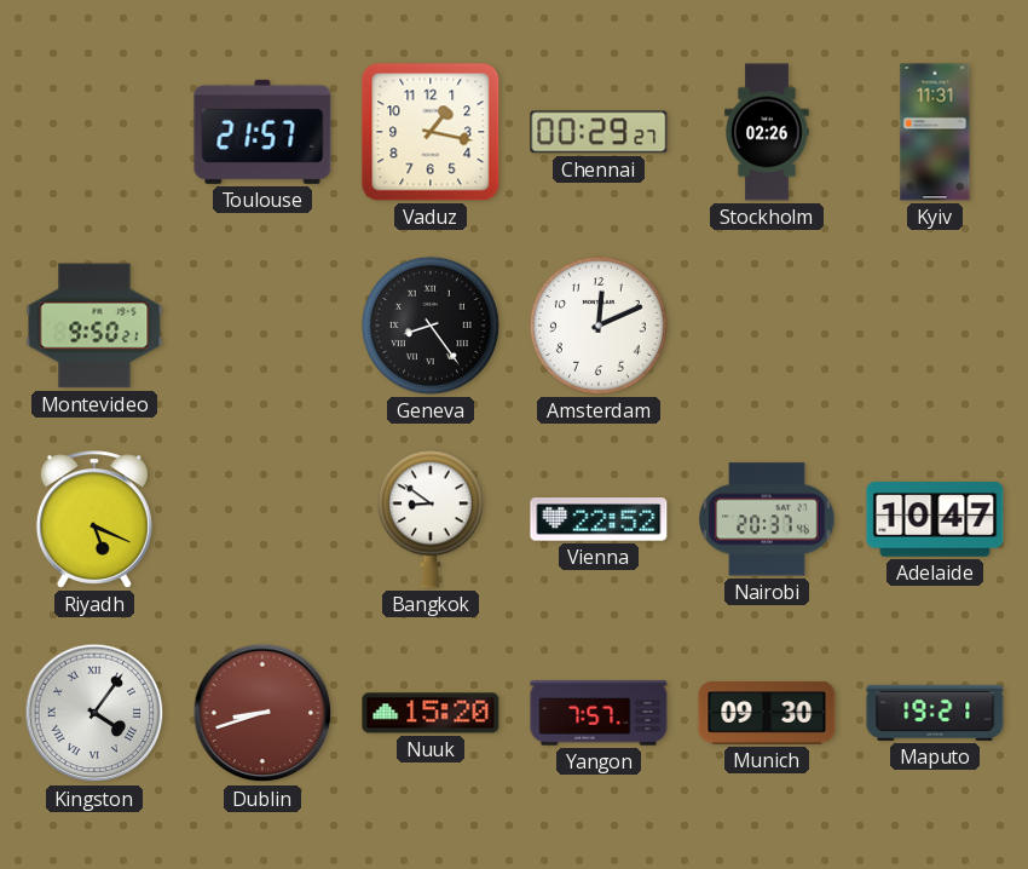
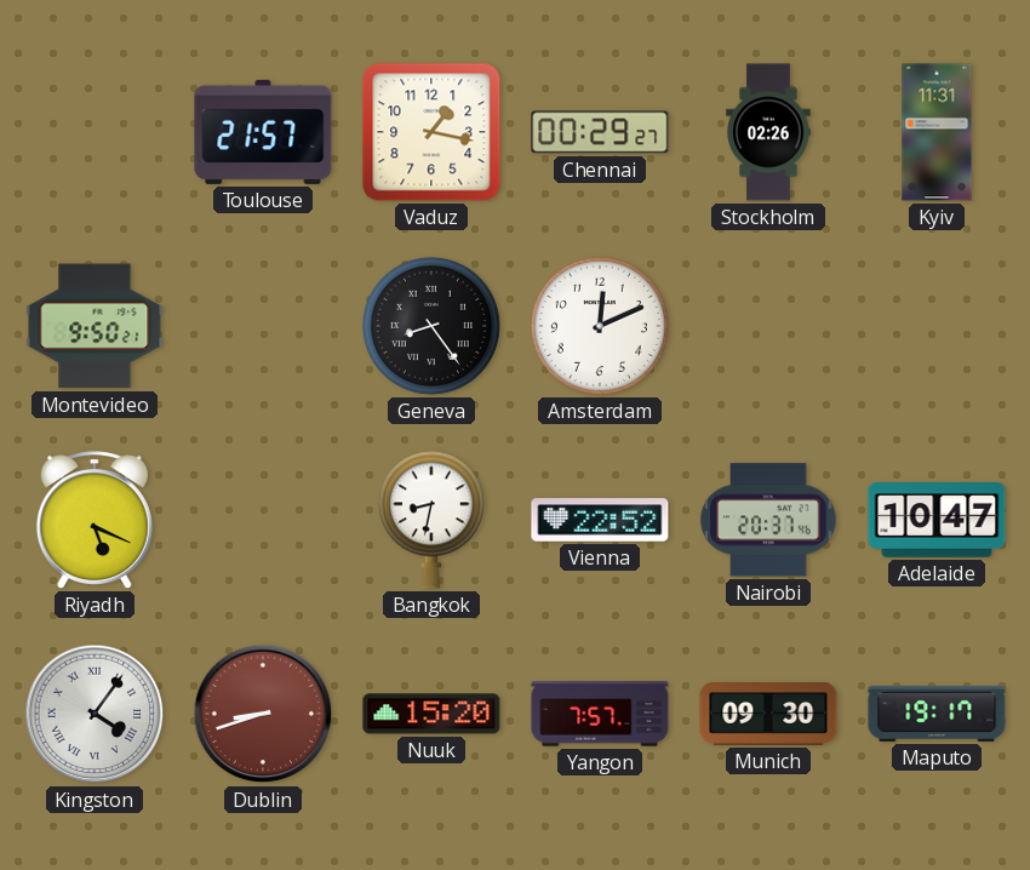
Bangkok: 8:51 -> 8:32 (431, 520)
Maputo: 19:21 -> 19:17 (937, 714)
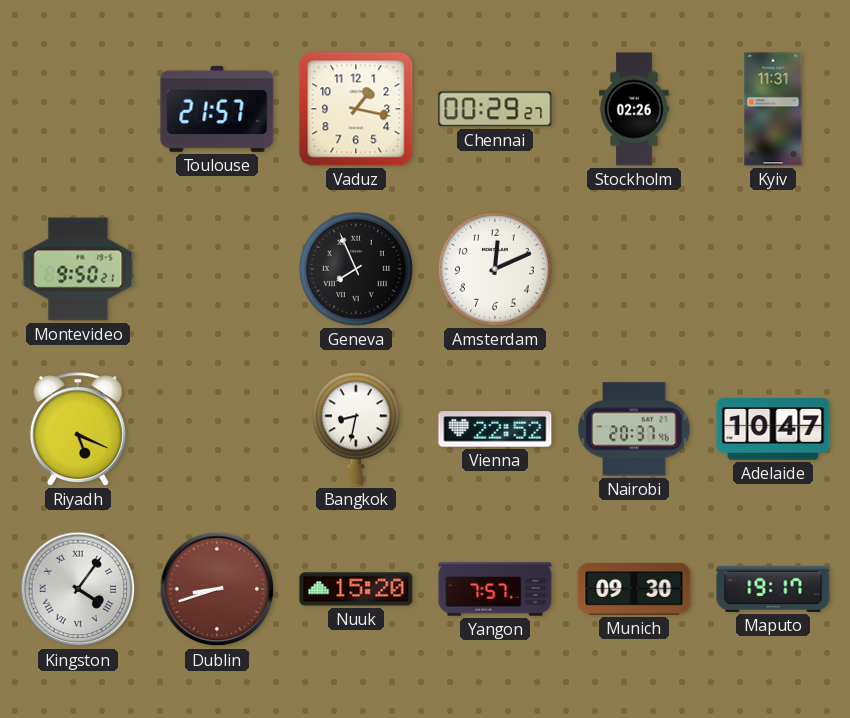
Geneva: 8:24 -> 7:56 (356, 269)
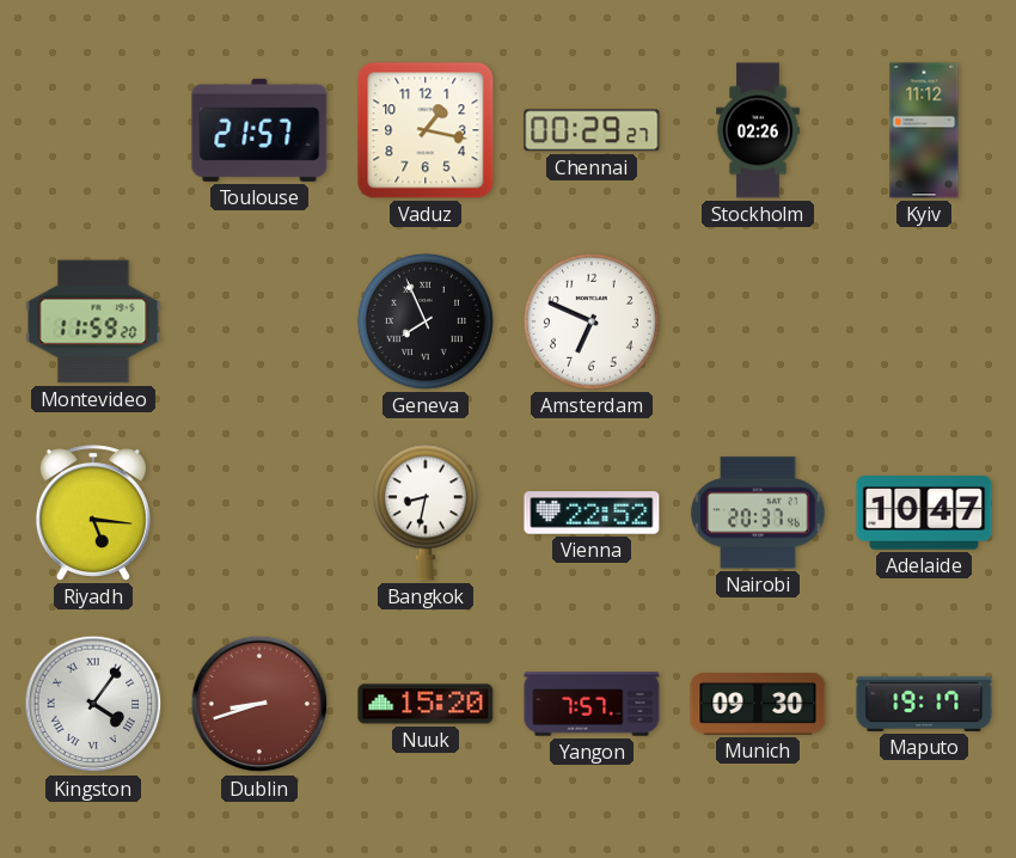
Kyiv: 11:31 -> 11:12 (924, 130)
Montevideo: 9:50 -> 11:59 (93, 321)
Amsterdam: 12:11 -> 6:49 (592, 321)
Riyadh: 5:19 -> 5:16 (93, 513)
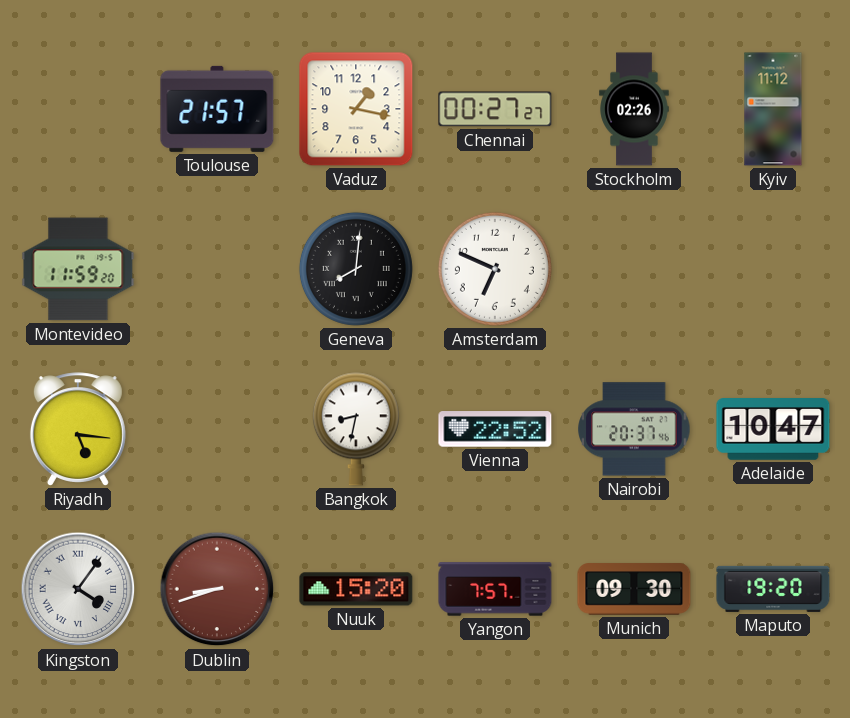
Chennai: 00:29 -> 00:27 (495, 109)
Geneva: 7:56 -> 8:01 (356, 269)
Maputo: 19:17 -> 19:20 (773, 589)
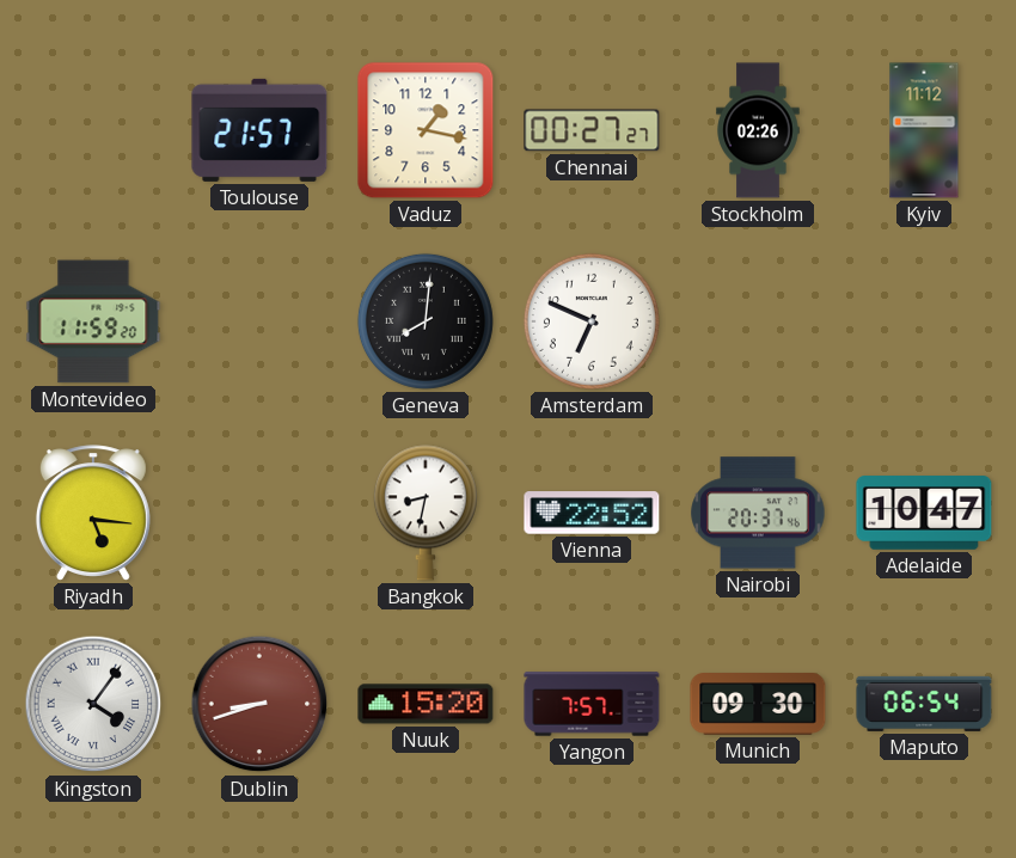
Maputo: 19:20 -> 06:54 (924, 704)
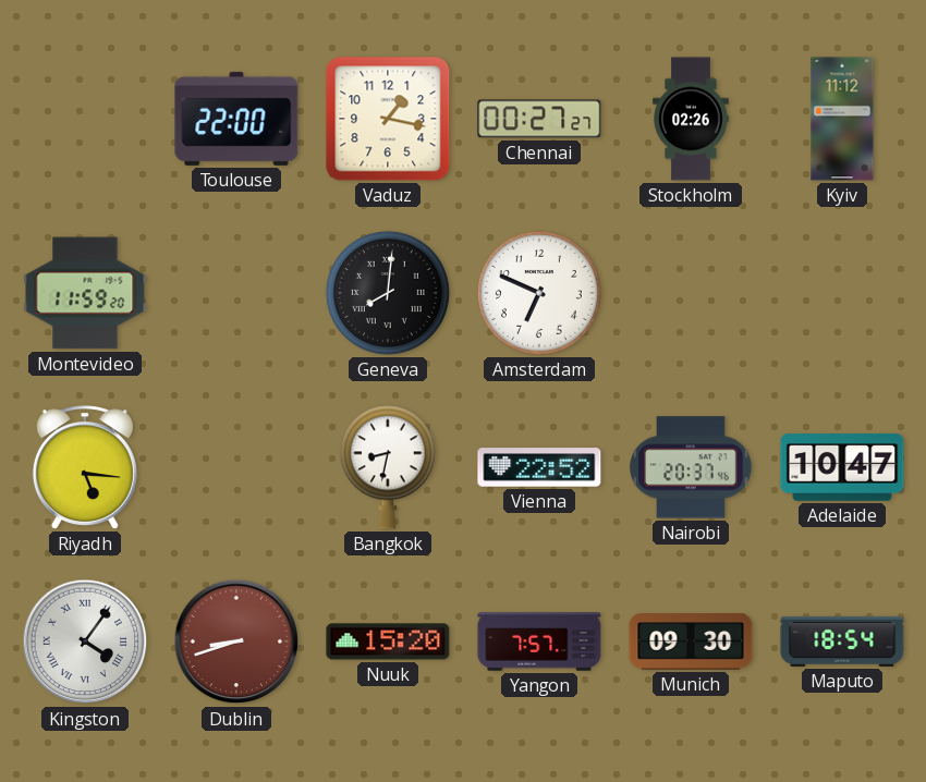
Toulouse: 21:57 -> 22:00 (236, 119)
Maputo: 06:54 -> 18:54 (842, 642)
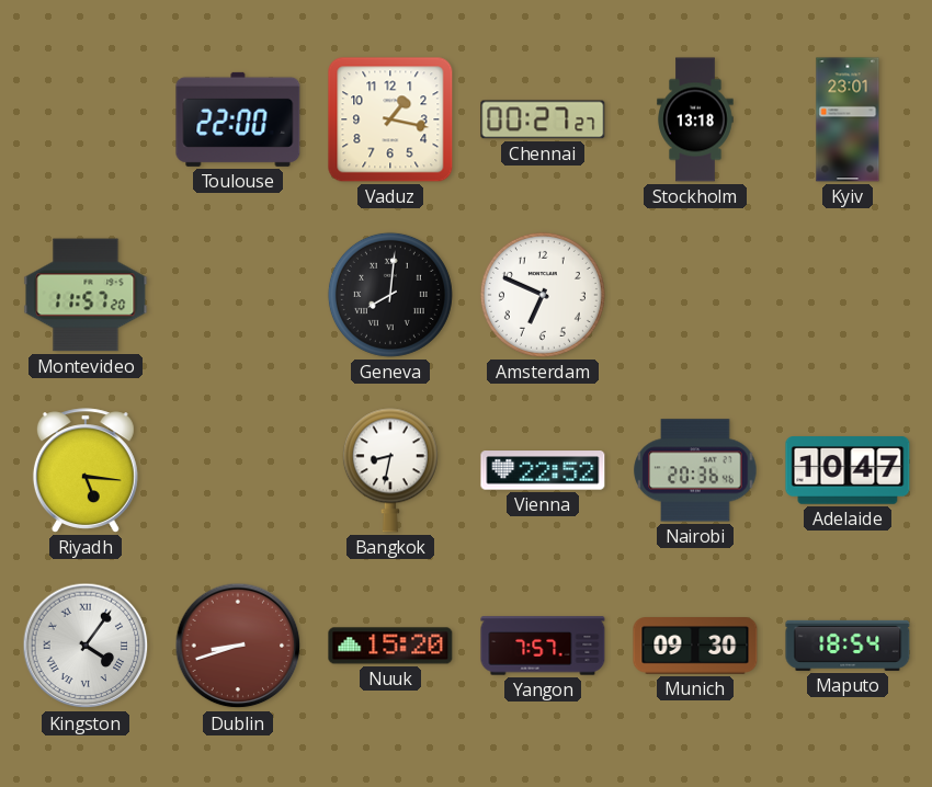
Stockholm: 02:26 -> 13:18 (695, 119)
Kyiv: 11:12 -> 23:01 (848, 119)
Montevideo: 11:59 -> 11:57 (86, 295)
Nairobi: 20:37 -> 20:36 (695, 470)
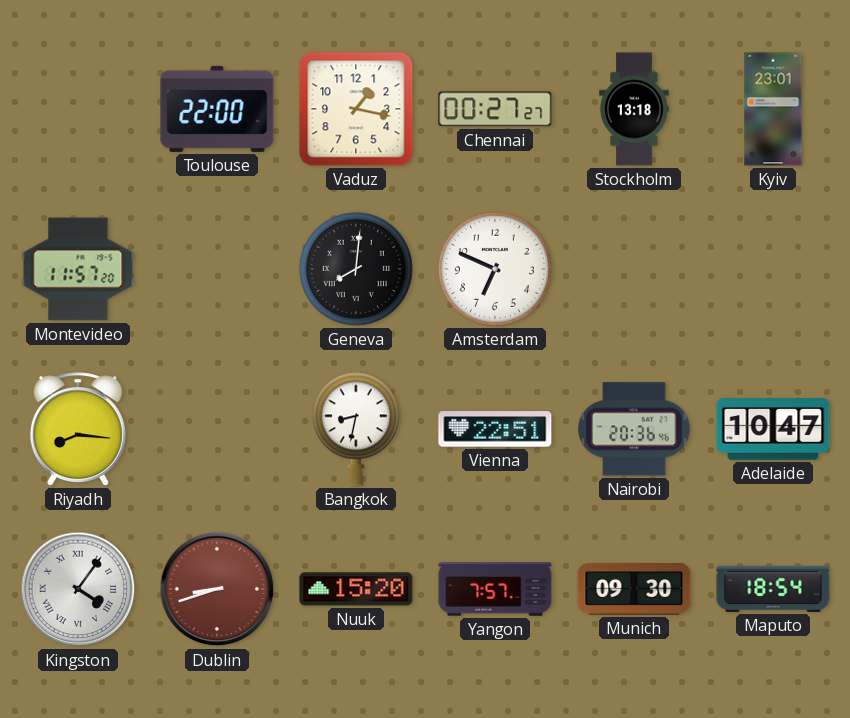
Riyadh: 5:16 -> 8:16 (78, 429)
Vienna: 22:52 -> 22:51 (495, 429)
